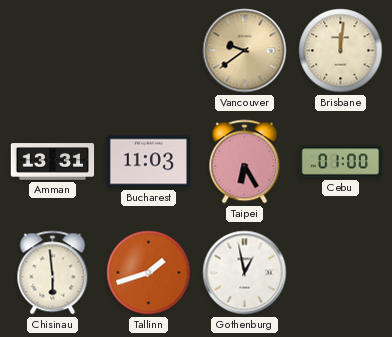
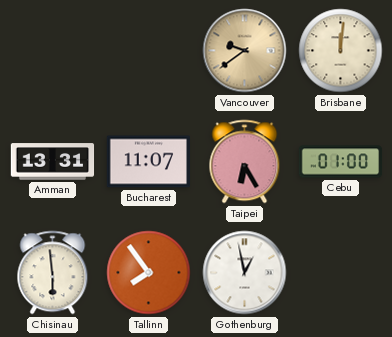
Bucharest: 11:03 -> 11:07 (148, 162)
Tallinn: 1:42 -> 7:54 (149, 273)
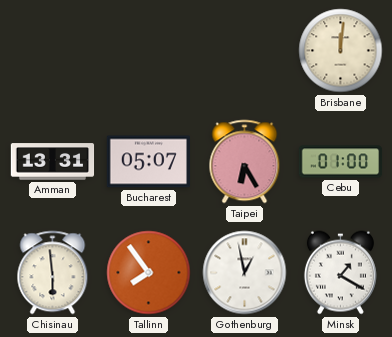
Vancouver: 9:39 -> none (245, 51)
Bucharest: 11:07 -> 05:07 (148, 162)
Minsk: none -> 1:20 (340, 273)
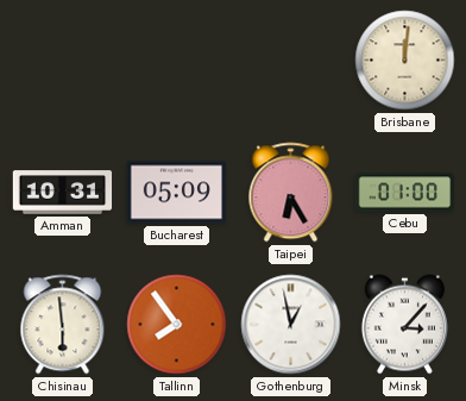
Amman: 13:31 -> 10:31 (63, 193)
Bucharest: 05:07 -> 05:09 (176, 193)
Minsk: 1:20 -> 3:07 (404, 325)
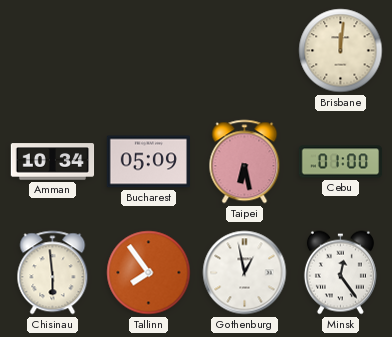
Amman: 10:31 -> 10:34 (53, 162)
Taipei: 6:25 -> 6:28 (245, 162)
Minsk: 3:07 -> 12:24 (340, 273)
